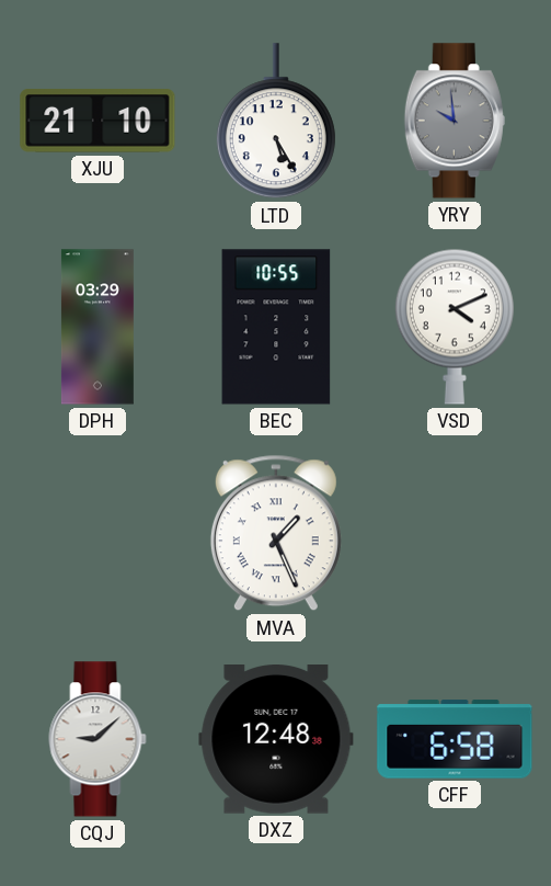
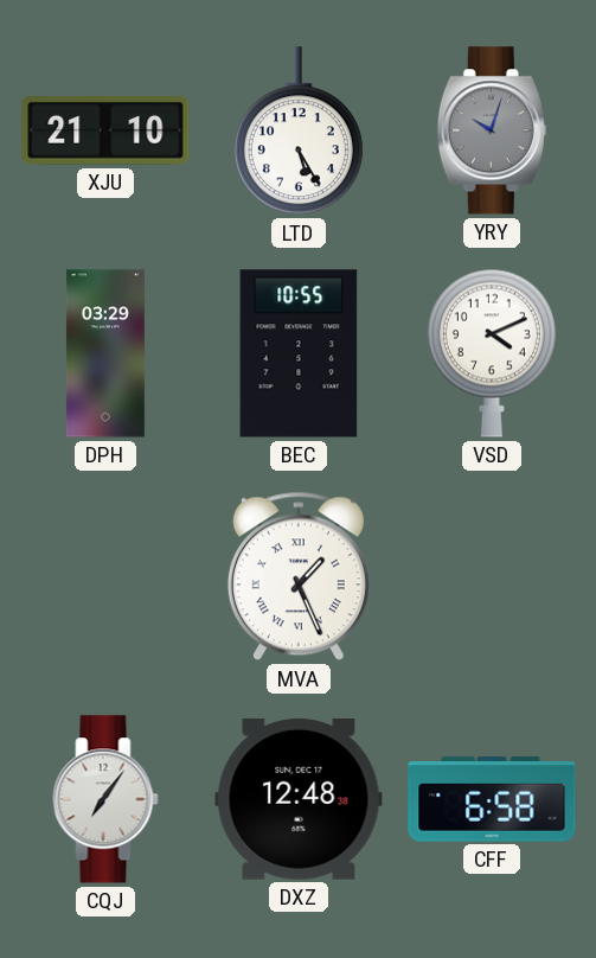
YRY: 9:59 -> 10:03 (492, 130)
CQJ: 9:08 -> 7:06 (105, 799)
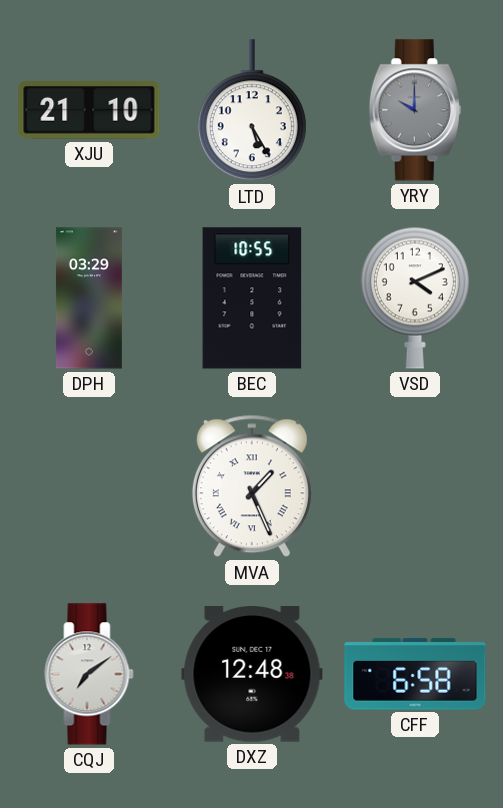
YRY: 10:03 -> 10:00 (415, 110)
CQJ: 7:06 -> 7:09 (89, 674)
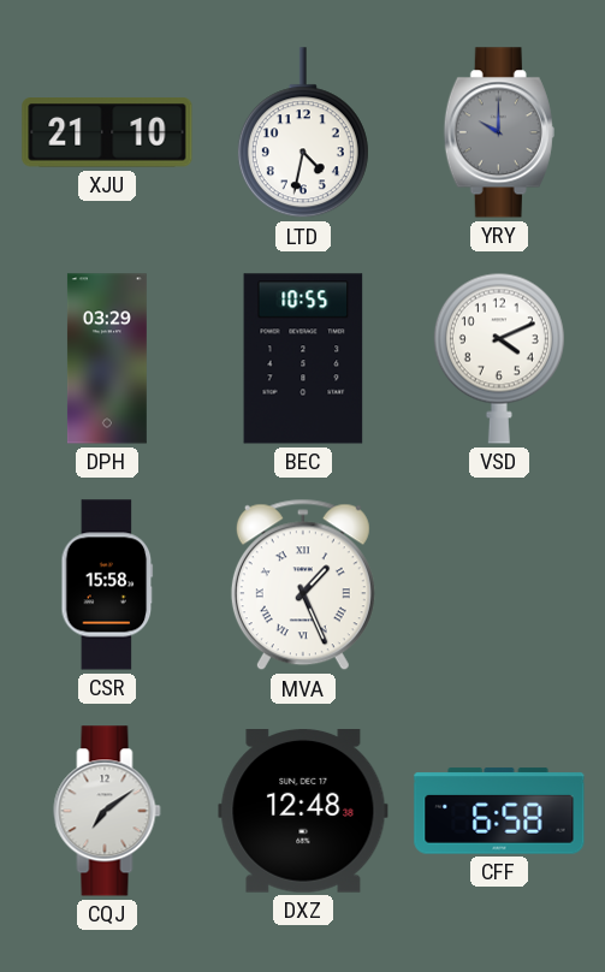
LTD: 5:25 -> 4:32 (303, 134)
CSR: none -> 15:58 (107, 585)
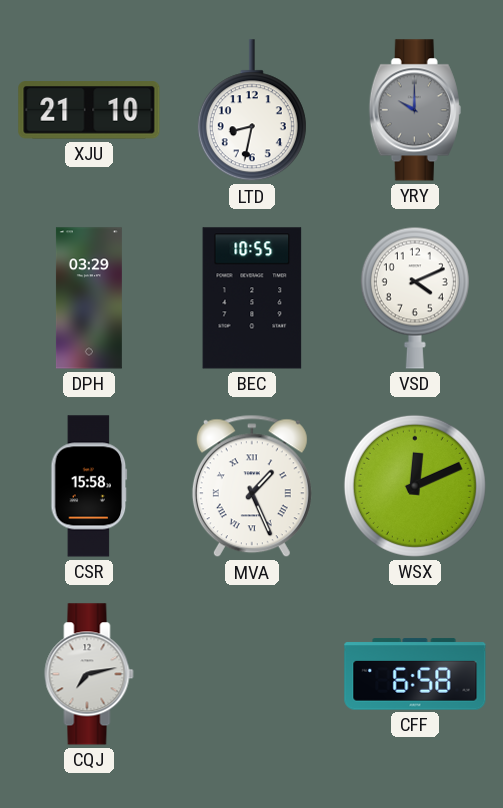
LTD: 4:32 -> 8:32 (252, 111)
WSX: none -> 12:11 (415, 486)
CQJ: 7:09 -> 7:13 (89, 674)
DXZ: 12:48 -> none (303, 812)
